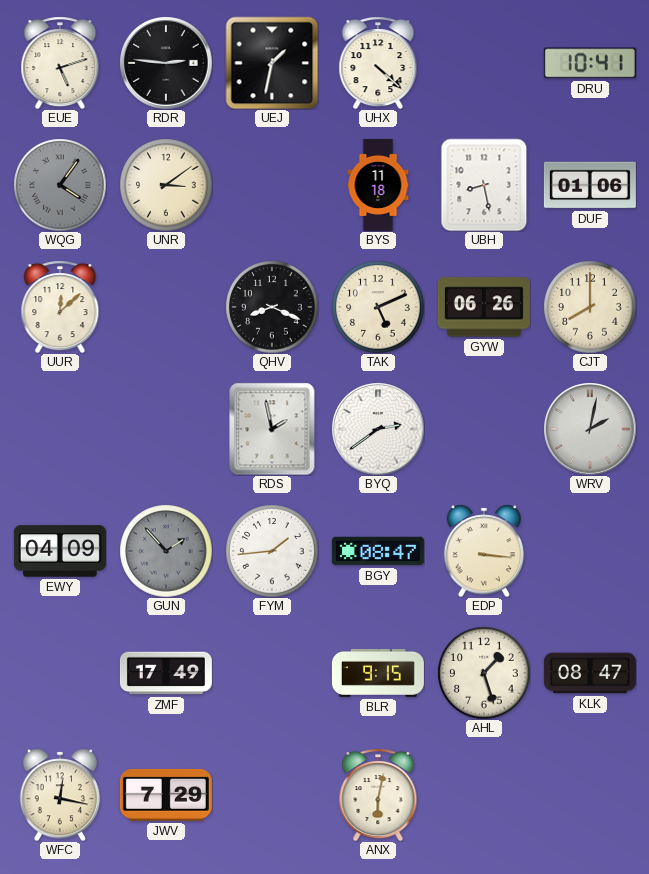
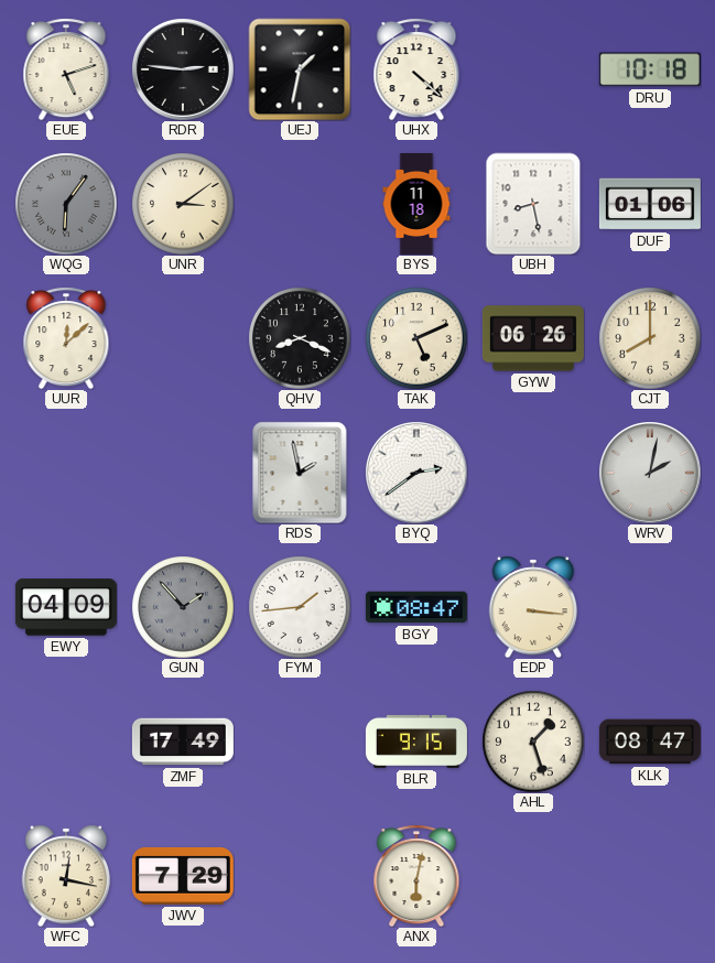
DRU: 10:41 -> 10:18 (650, 69)
WQG: 4:06 -> 6:06 (66, 204)
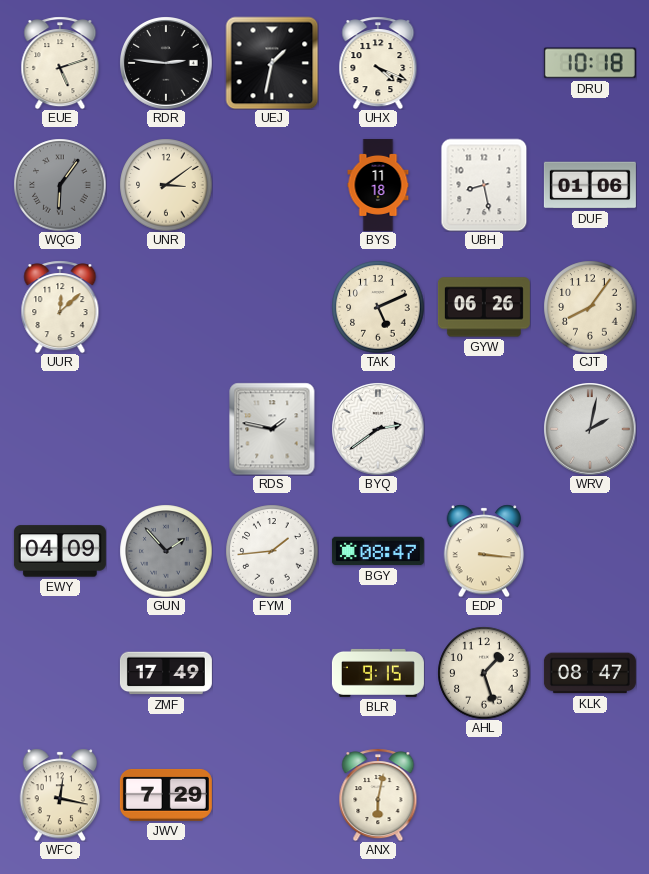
UHX: 4:22 -> 4:19 (378, 63)
QHV: 8:19 -> none (300, 338)
CJT: 8:00 -> 8:06 (590, 307)
RDS: 1:58 -> 1:47 (272, 429)
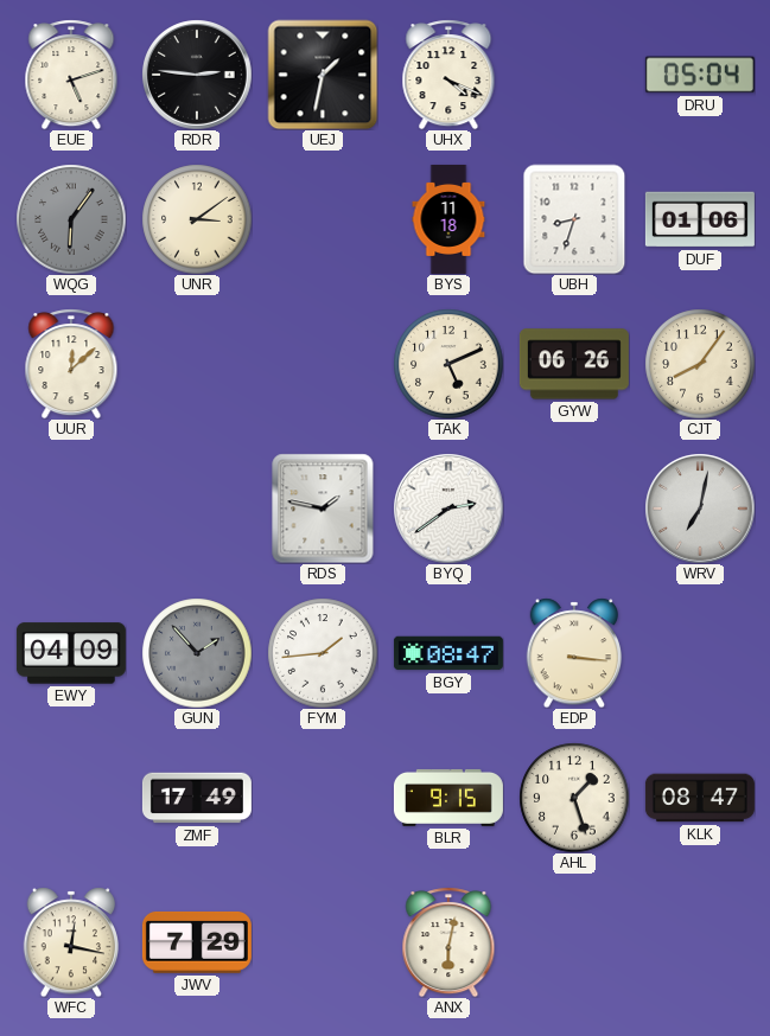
DRU: 10:18 -> 05:04 (700, 75)
UBH: 8:28 -> 8:33 (574, 219)
WRV: 2:02 -> 7:02 (700, 509)
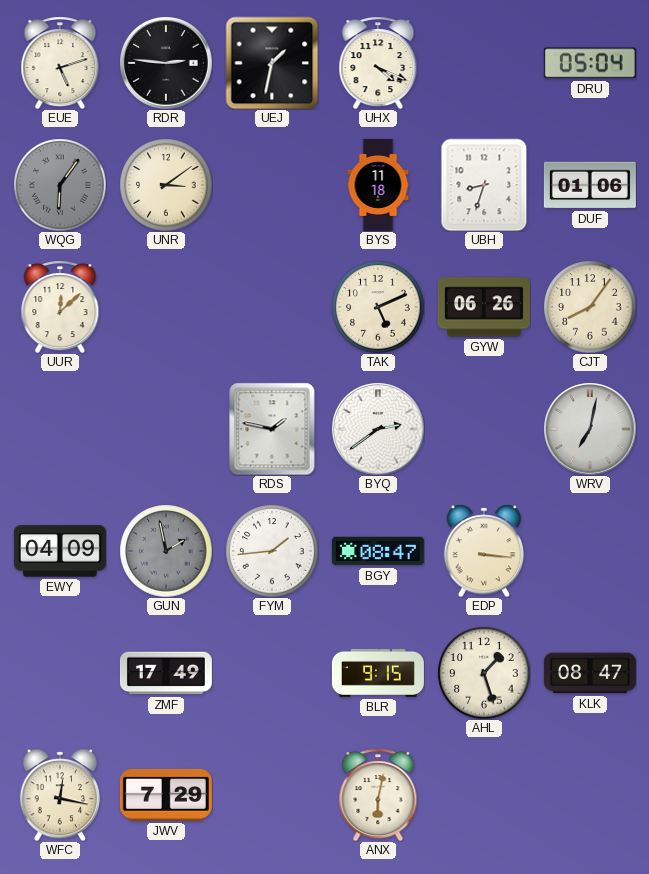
GUN: 1:53 -> 1:58 (166, 551)
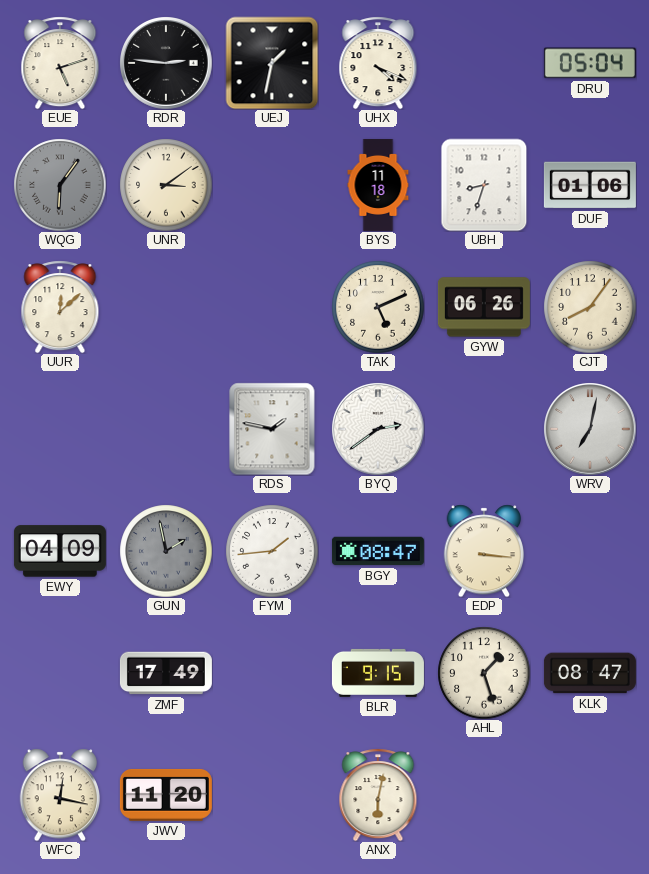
JWV: 7:29 -> 11:20 (166, 795)
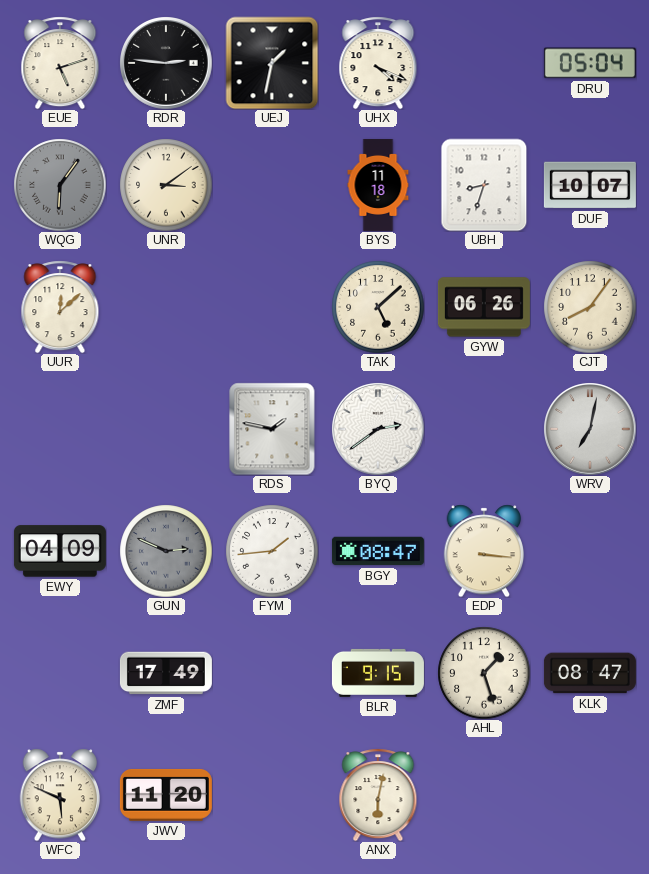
DUF: 01:06 -> 10:07 (590, 185)
TAK: 5:11 -> 5:08 (378, 307)
GUN: 1:58 -> 2:49 (166, 551)
WFC: 12:17 -> 5:49 (60, 795)
